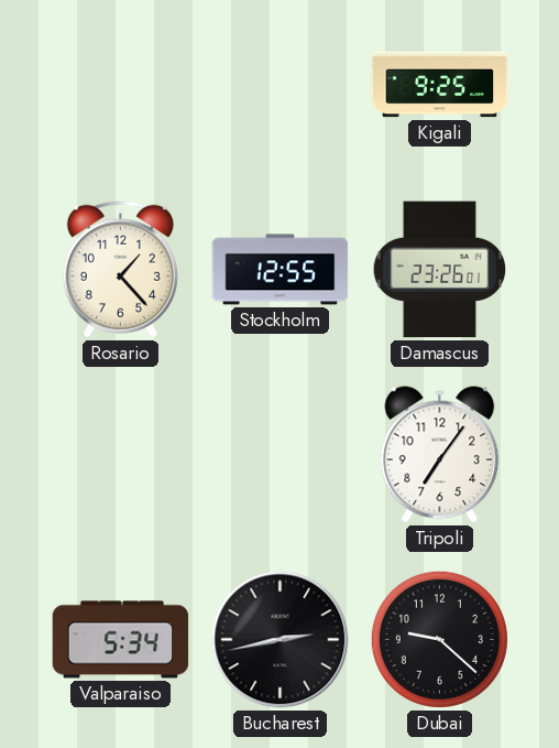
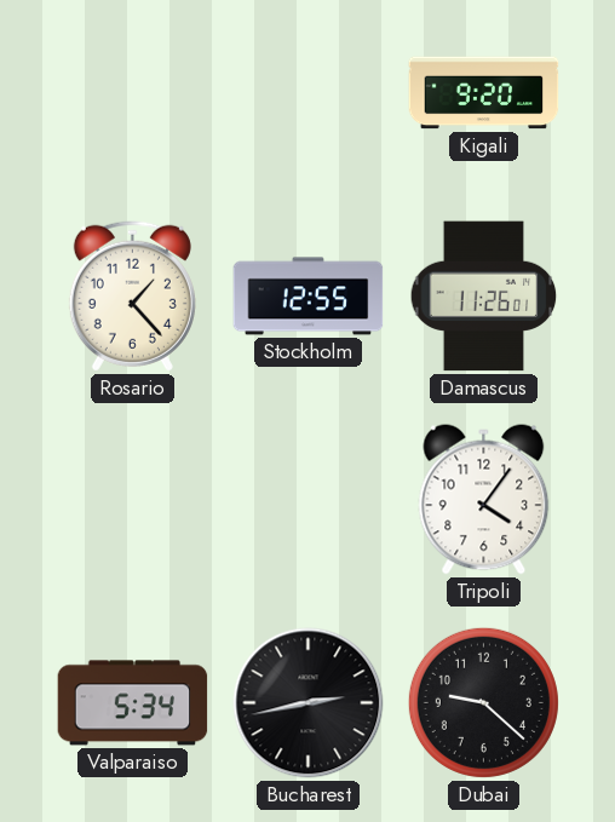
Kigali: 9:25 -> 9:20 (484, 93)
Damascus: 23:26 -> 11:26 (484, 297)
Tripoli: 7:06 -> 4:06 (484, 500)
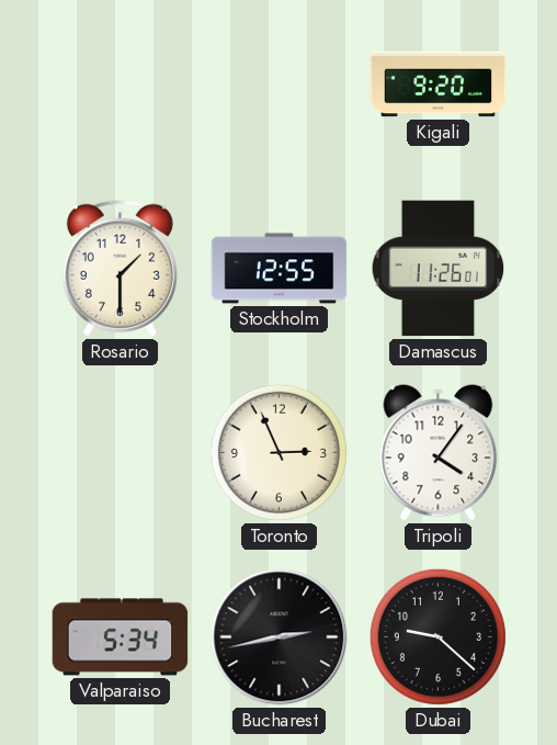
Rosario: 1:23 -> 1:30 (120, 268)
Toronto: none -> 2:56 (278, 452)
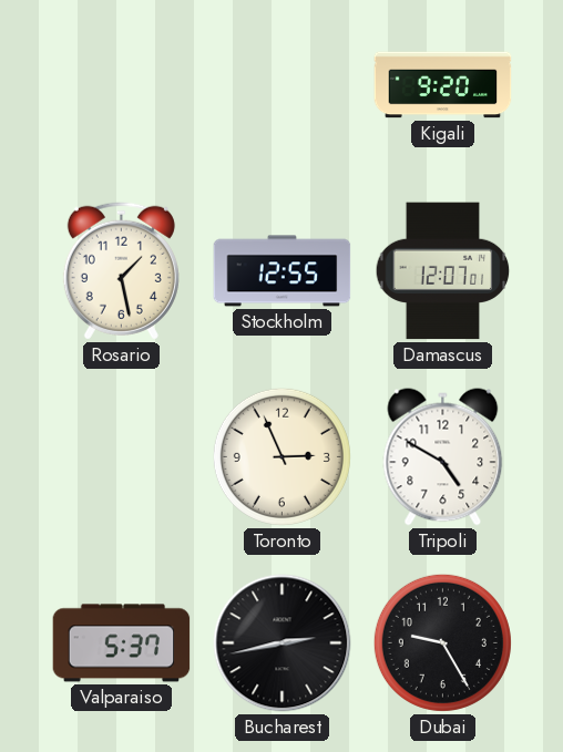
Rosario: 1:30 -> 1:28 (121, 270)
Damascus: 11:26 -> 12:07 (443, 271)
Tripoli: 4:06 -> 4:50 (443, 457)
Valparaiso: 5:34 -> 5:37 (122, 643)
Dubai: 9:22 -> 9:25 (442, 642)
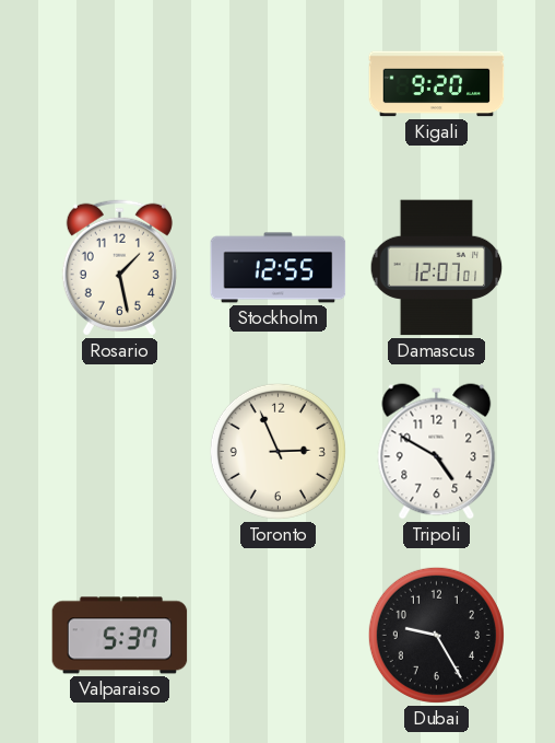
Bucharest: 2:43 -> none (283, 643)
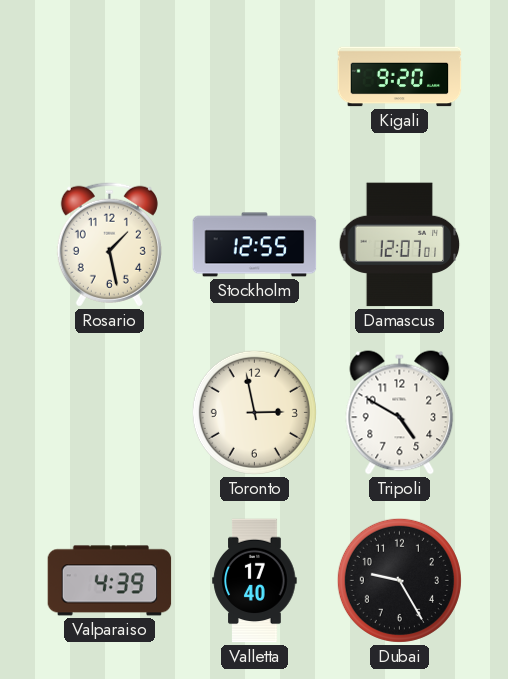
Toronto: 2:56 -> 2:58 (254, 412)
Valparaiso: 5:37 -> 4:39 (110, 581)
Valletta: none -> 17:40 (255, 581)
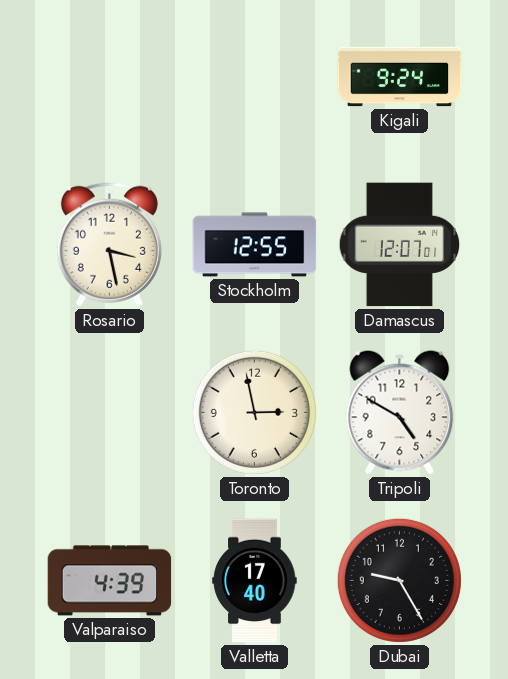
Kigali: 9:20 -> 9:24 (400, 77)
Rosario: 1:28 -> 3:28 (109, 244)
